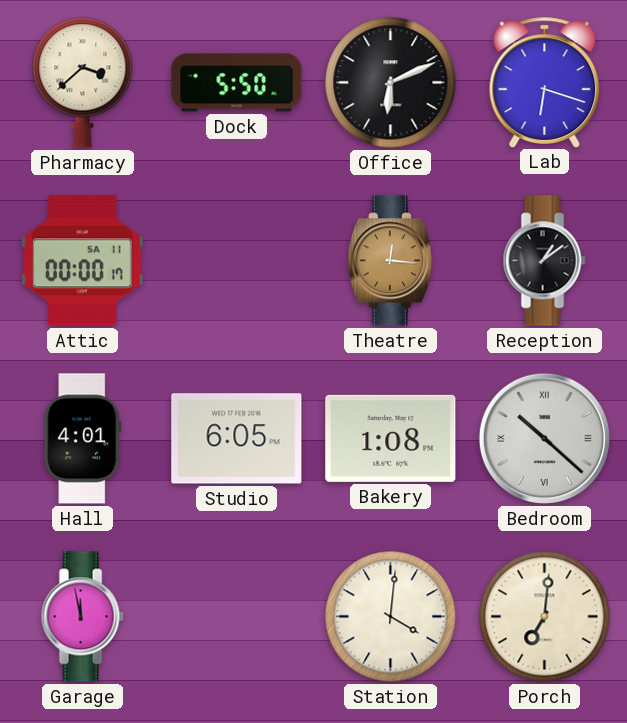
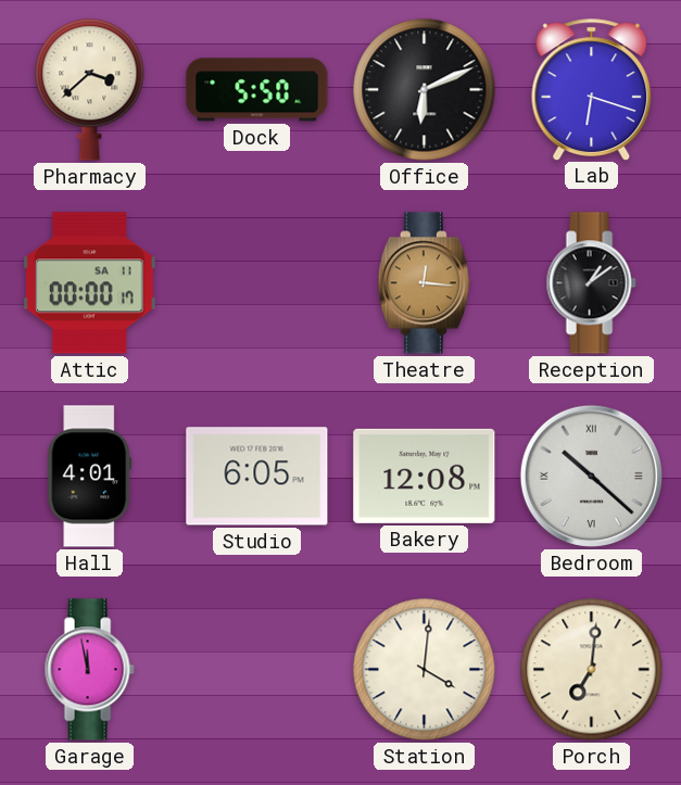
Bakery: 1:08 -> 12:08 (425, 476)
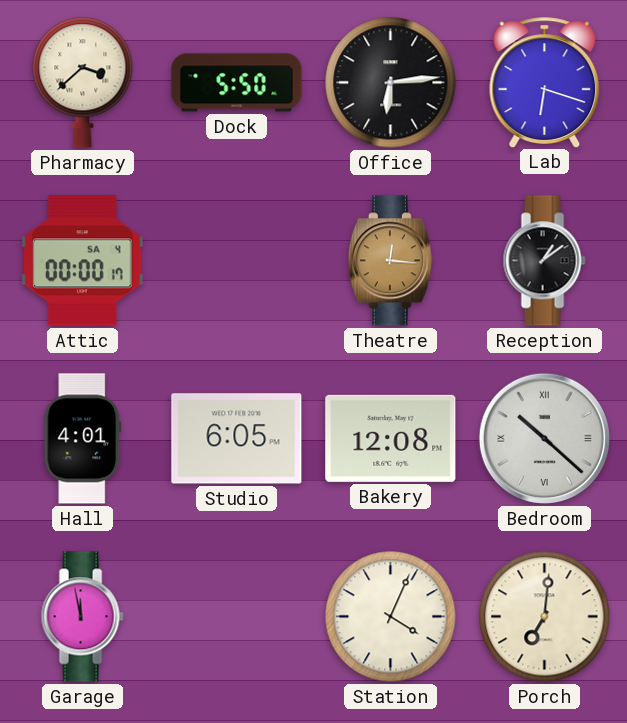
Office: 6:11 -> 6:14 (391, 83)
Attic date: SA 11 -> SA 4 (82, 261)
Station: 4:01 -> 4:04 (391, 617)
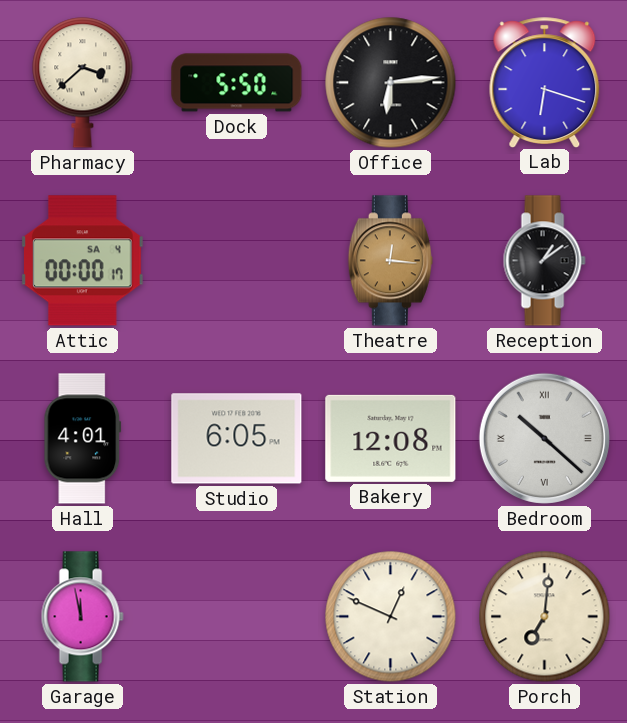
Station: 4:04 -> 12:49 (391, 617)
